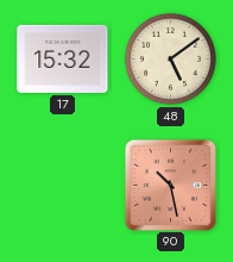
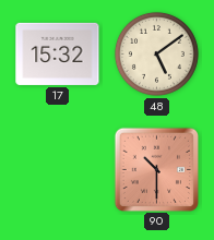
90: 10:28 -> 10:30 (156, 169)
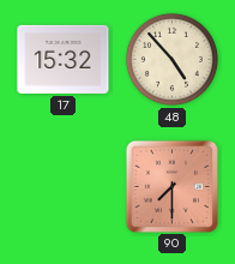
48: 5:09 -> 4:53 (171, 59)
90: 10:30 -> 7:30 (171, 186)
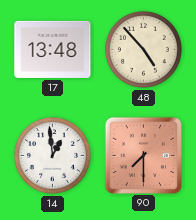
17: 15:32 -> 13:48 (53, 49)
14: none -> 12:59 (52, 155)
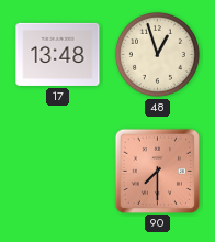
48: 4:53 -> 12:57 (157, 54)
14: 12:59 -> none (52, 155)
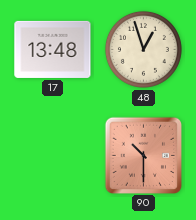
90: 7:30 -> 10:30 (143, 155)
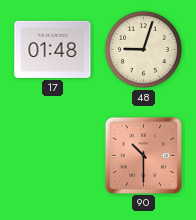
17: 13:48 -> 01:48 (53, 49)
48: 12:57 -> 9:03 (143, 49)
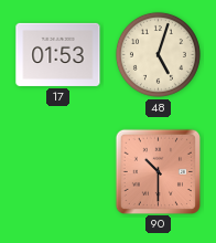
17: 01:48 -> 01:53 (58, 54)
48: 9:03 -> 5:03 (158, 54)
